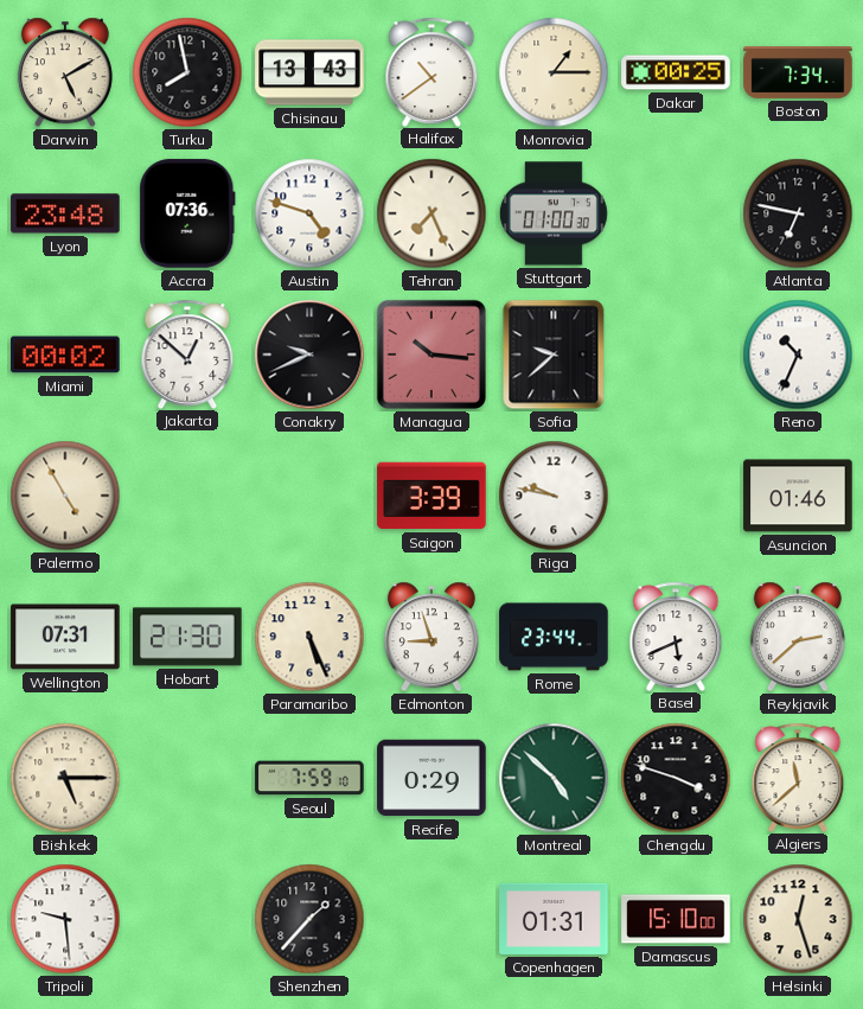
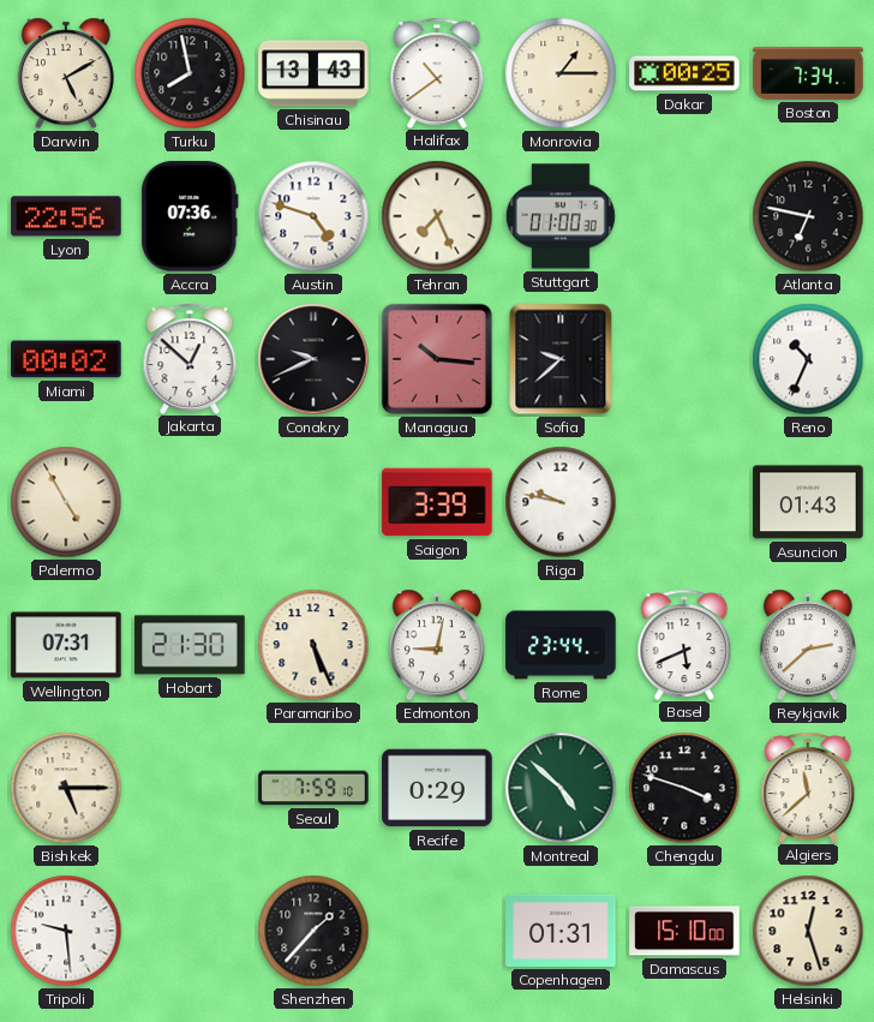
Lyon: 23:48 -> 22:56 (66, 216)
Asuncion: 01:46 -> 01:43 (808, 502)
Edmonton: 8:57 -> 9:02 (437, 645)
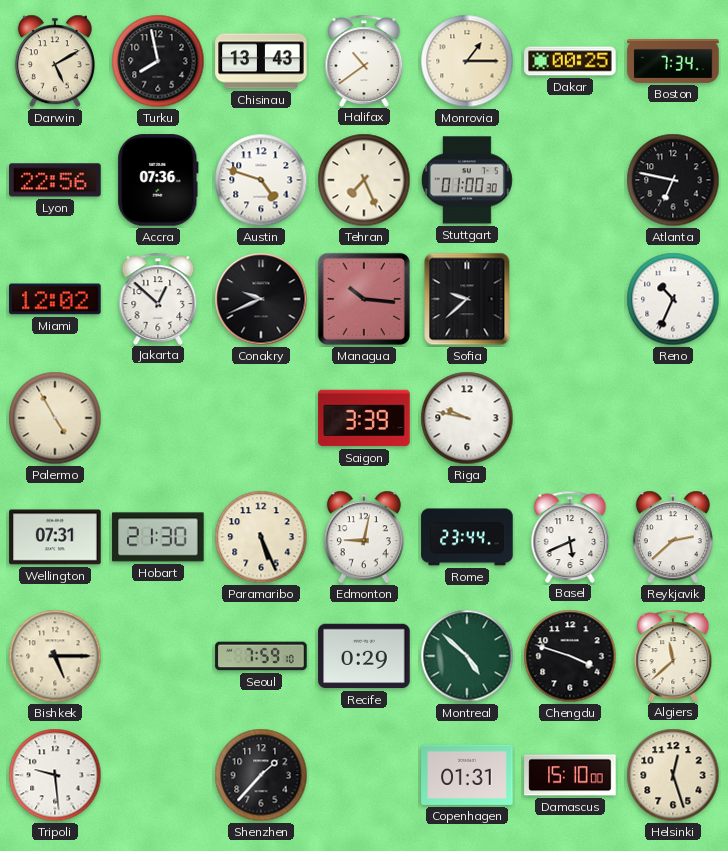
Miami: 00:02 -> 12:02 (55, 299)
Asuncion: 01:43 -> none (808, 502)
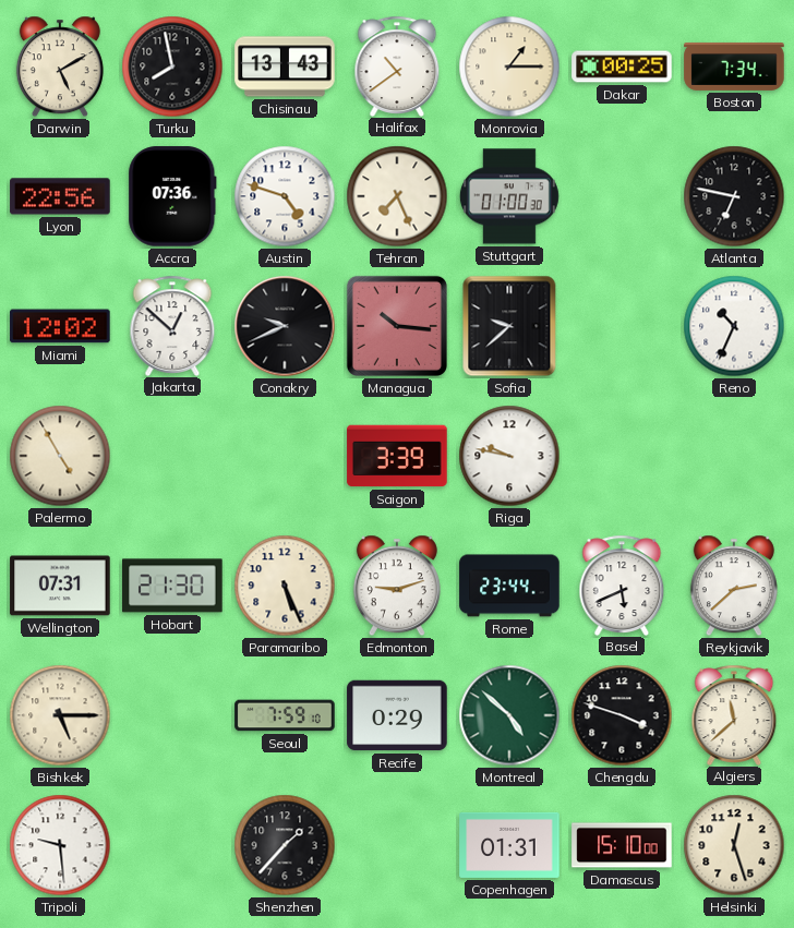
Edmonton: 9:02 -> 9:12 (397, 586)
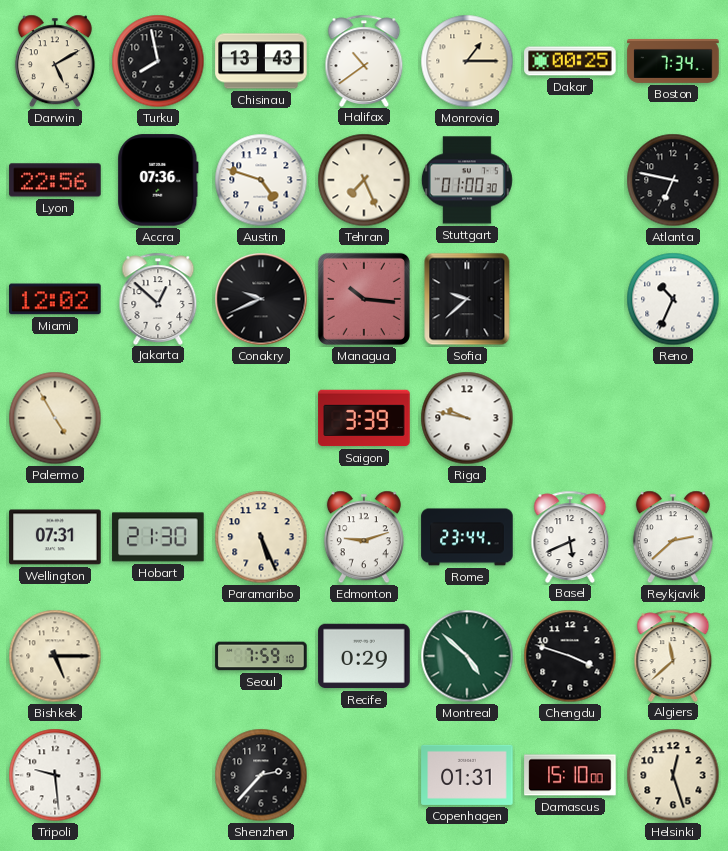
Shenzhen: 1:37 -> 2:37 (261, 775)
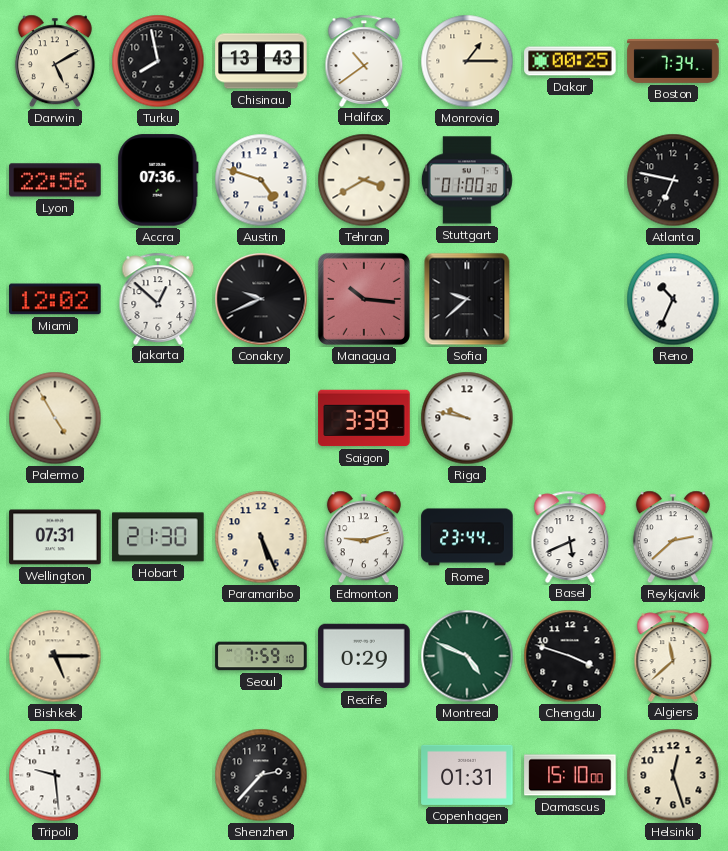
Tehran: 7:26 -> 3:40 (364, 180)
Montreal: 4:52 -> 4:49 (467, 656)
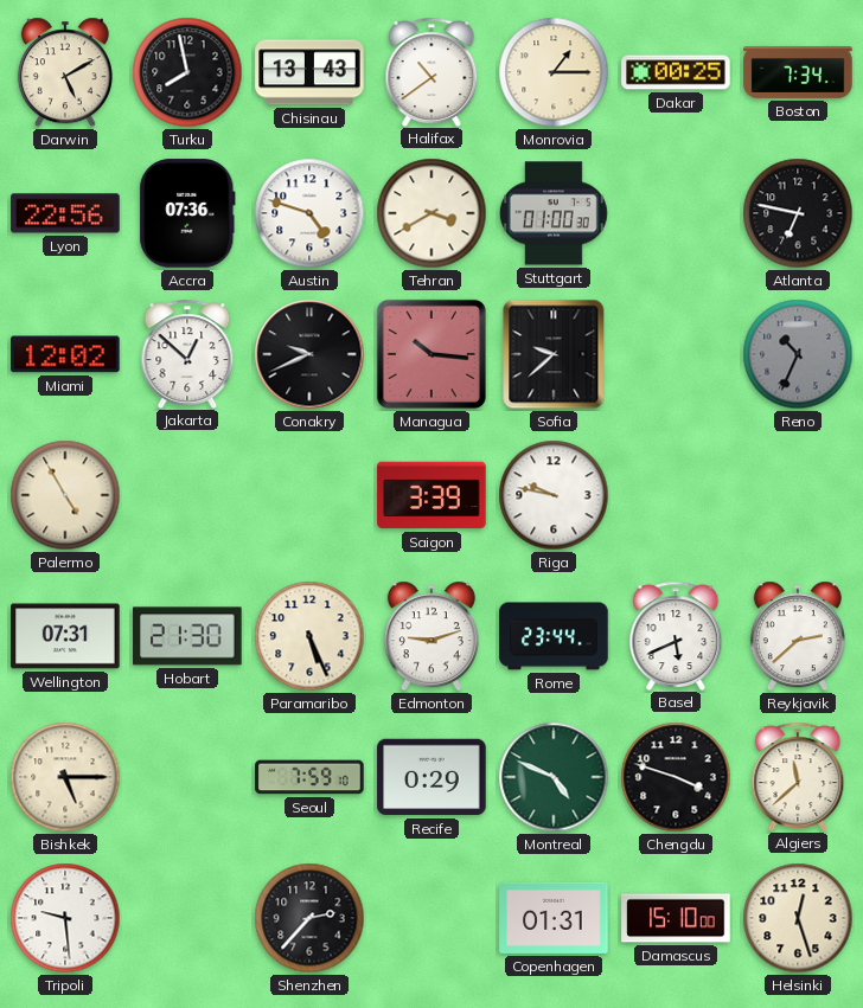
Reno dial: white -> grey (798, 354)
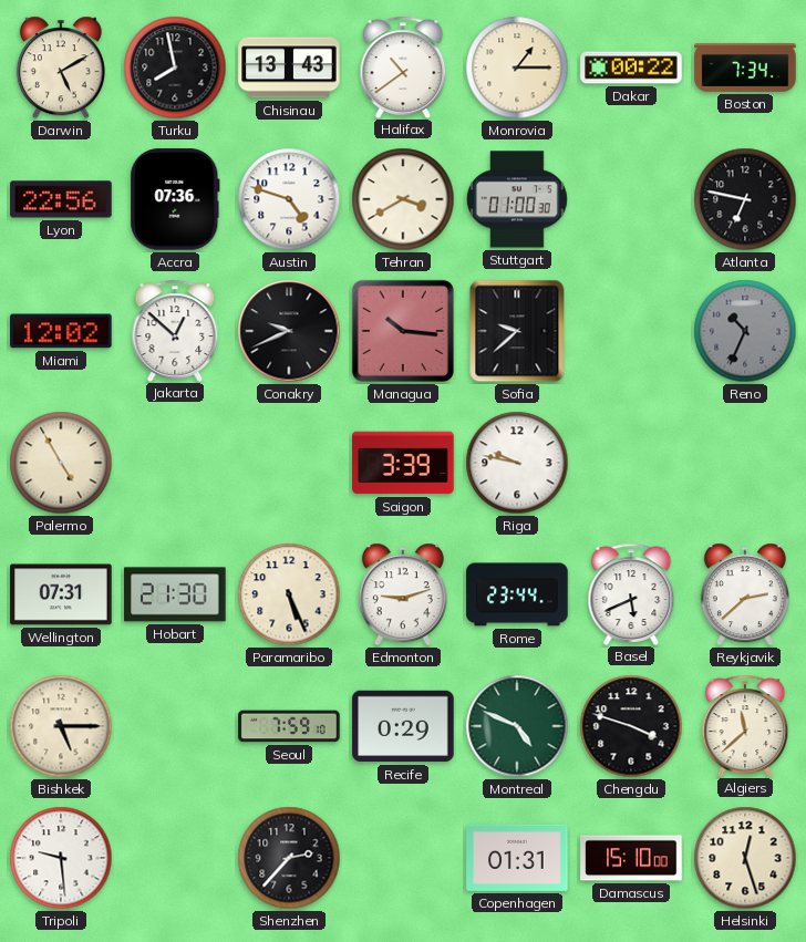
Dakar: 00:25 -> 00:22 (631, 68)
